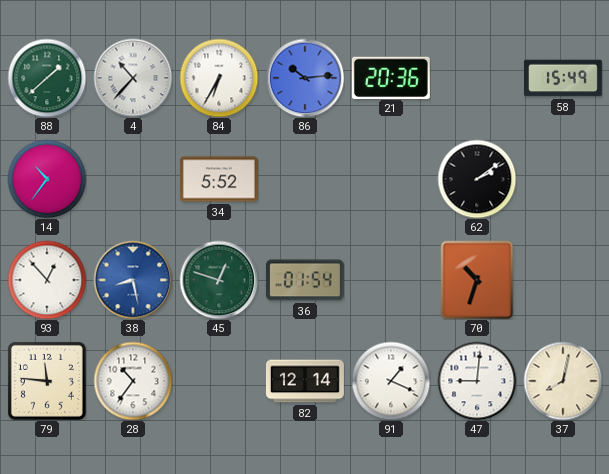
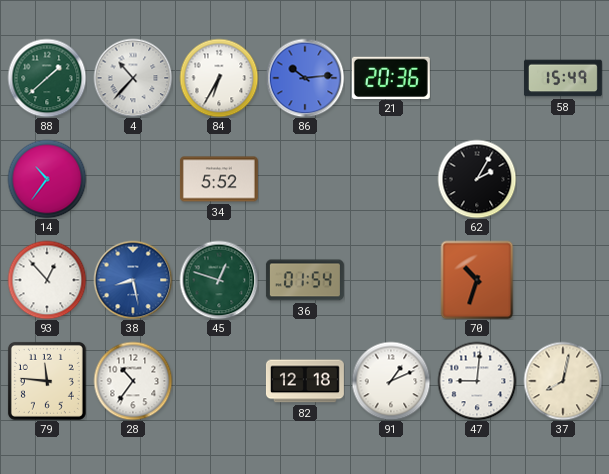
62: 2:09 -> 2:05 (477, 179)
82: 12:14 -> 12:18 (305, 381)
91: 1:19 -> 1:11 (391, 381)
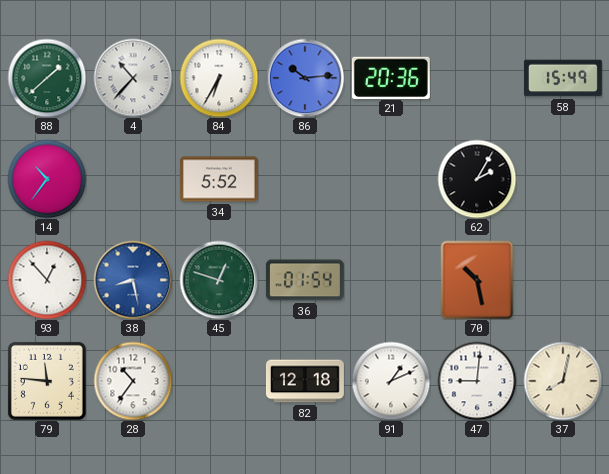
70: 10:33 -> 10:28 (477, 280)
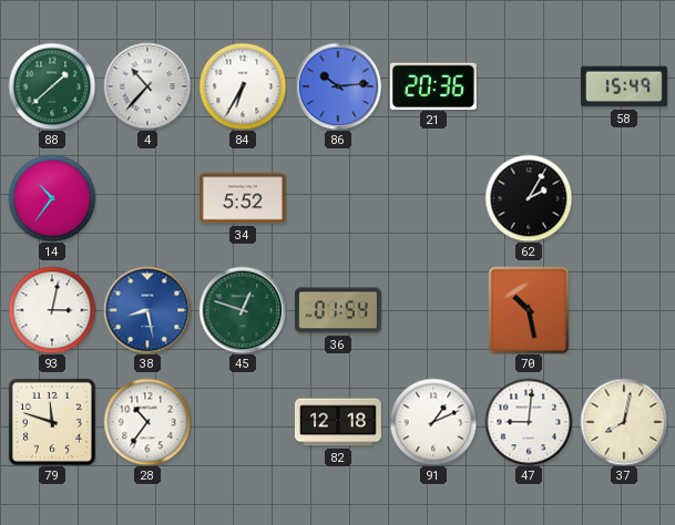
93: 12:53 -> 3:02 (52, 310)
79: 11:46 -> 11:48 (52, 422)
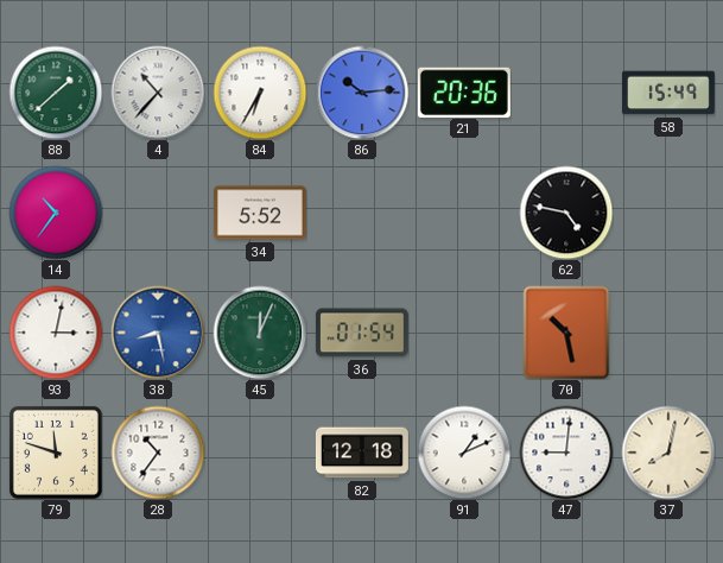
62: 2:05 -> 4:47 (566, 213)
45: 12:48 -> 12:04 (260, 333)
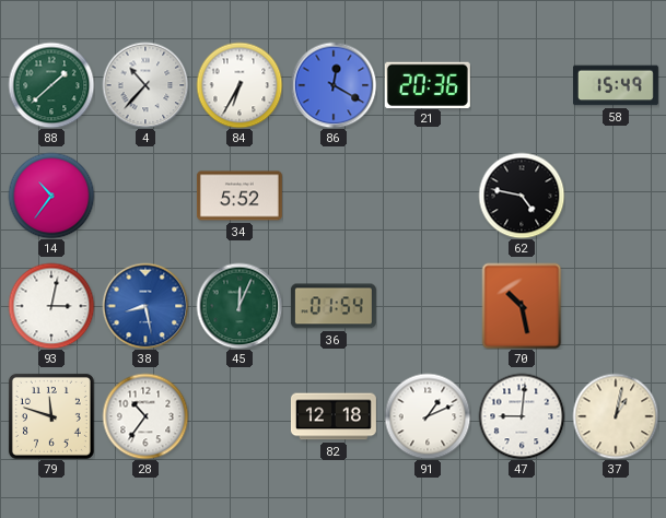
86: 10:14 -> 12:20 (334, 85)
37: 8:02 -> 1:02 (616, 416)
